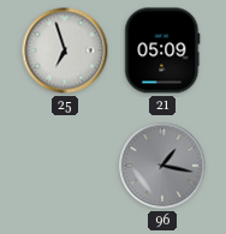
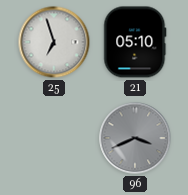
21: 05:09 -> 05:10 (135, 42)
96: 1:17 -> 3:41 (135, 138)
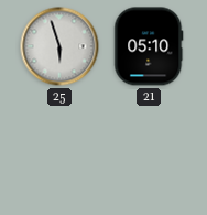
25: 6:57 -> 5:57 (59, 46)
96: 3:41 -> none (135, 138)
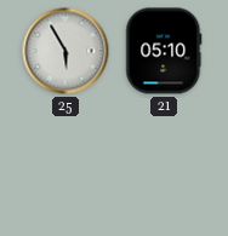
25: 5:57 -> 5:55 (65, 51)
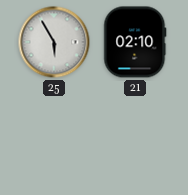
21: 05:10 -> 02:10 (135, 42)
